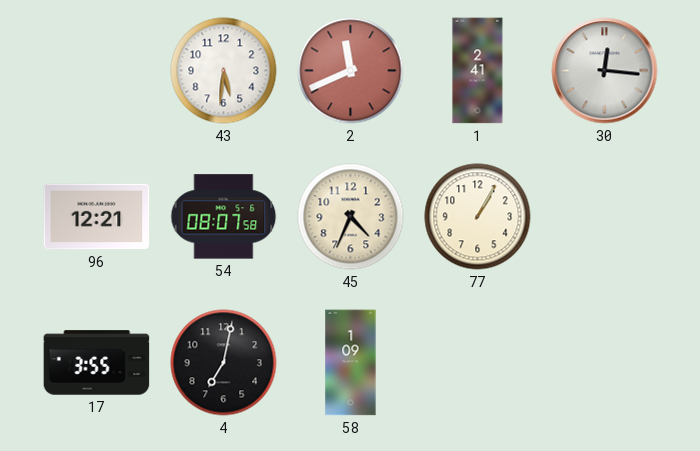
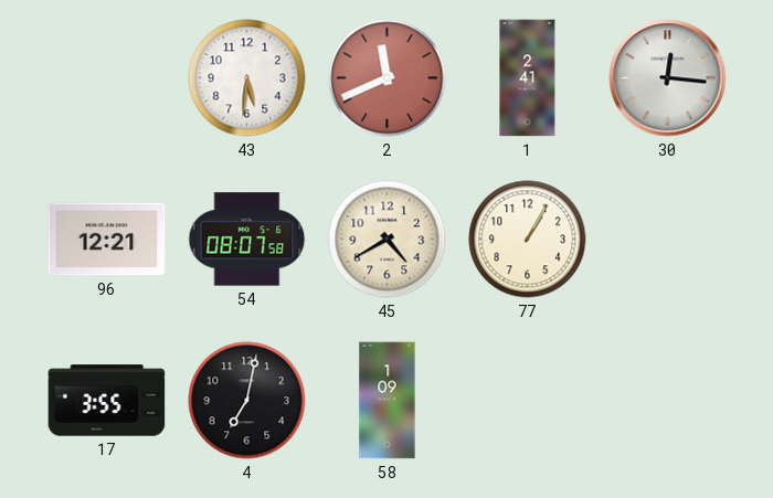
45: 4:34 -> 4:40 (388, 240)
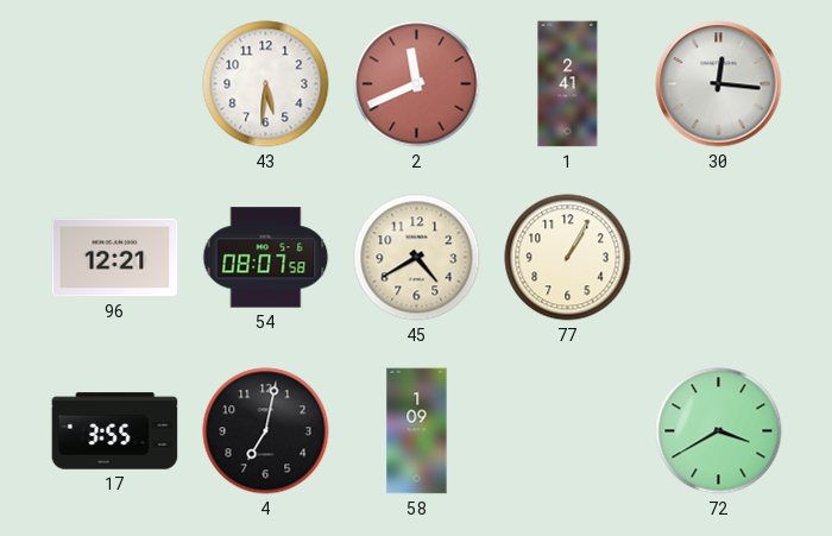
72: none -> 3:40 (719, 431)
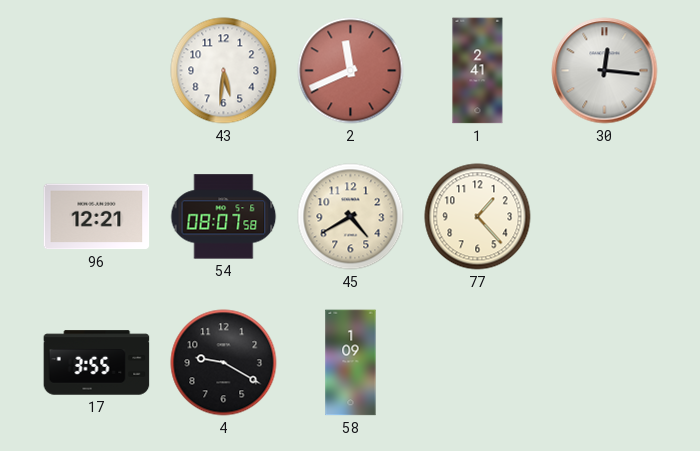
77: 1:05 -> 1:23 (478, 217)
4: 7:02 -> 9:20 (224, 363)
72: 3:40 -> none (719, 431)
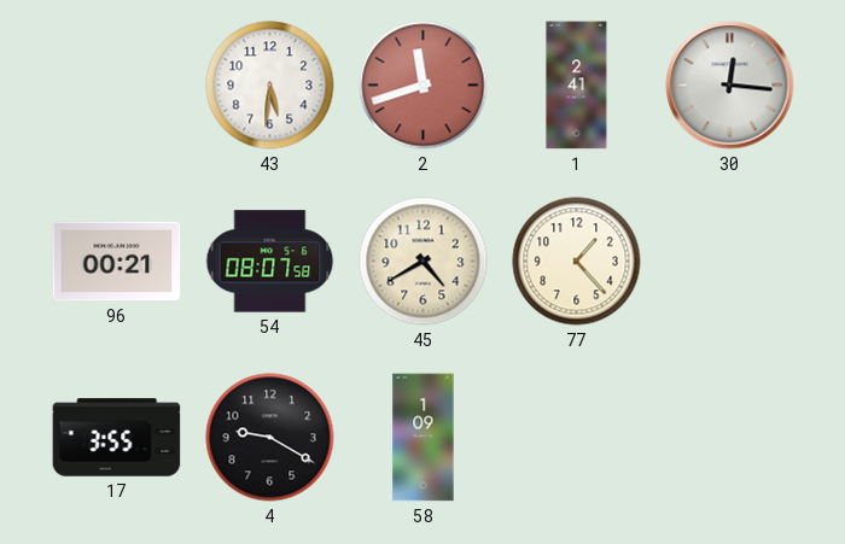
2: 11:41 -> 11:42 (424, 86)
96: 12:21 -> 00:21 (117, 262)
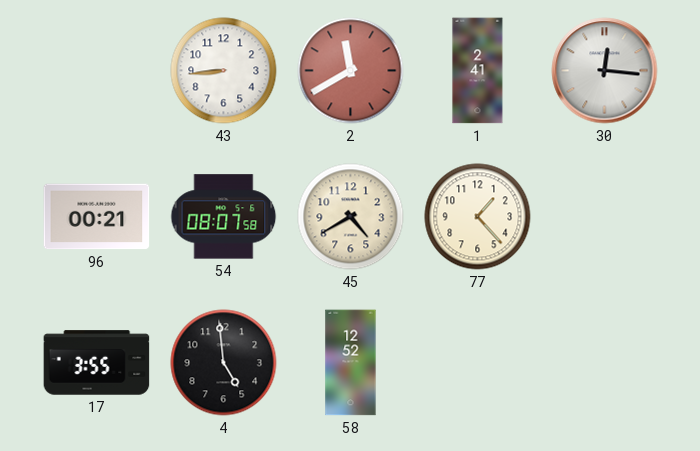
43: 5:31 -> 8:44 (224, 71)
2: 11:42 -> 11:40 (351, 71)
4: 9:20 -> 4:59 (224, 363)
58: 1:09 -> 12:52 (351, 363)
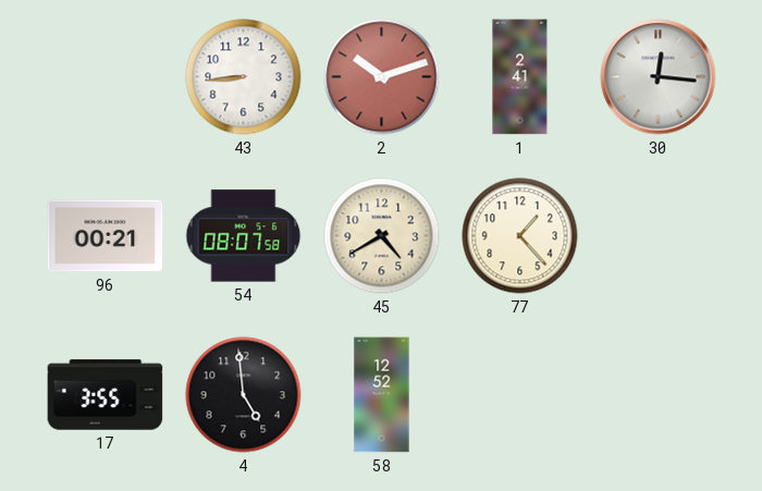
2: 11:40 -> 10:12 (382, 77)
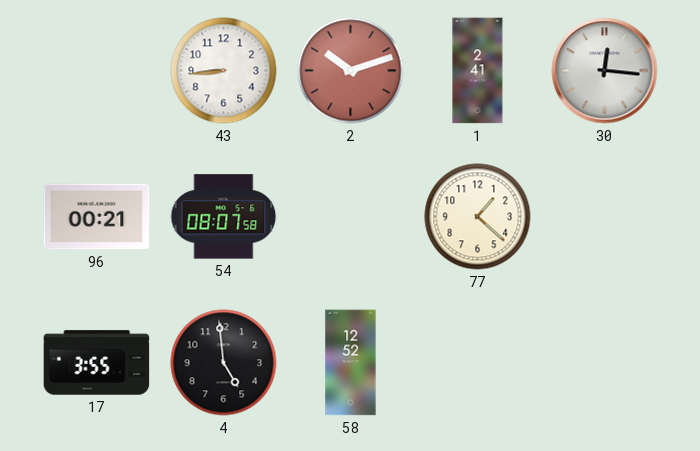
45: 4:40 -> none (382, 236)
77: 1:23 -> 1:22 (478, 217)
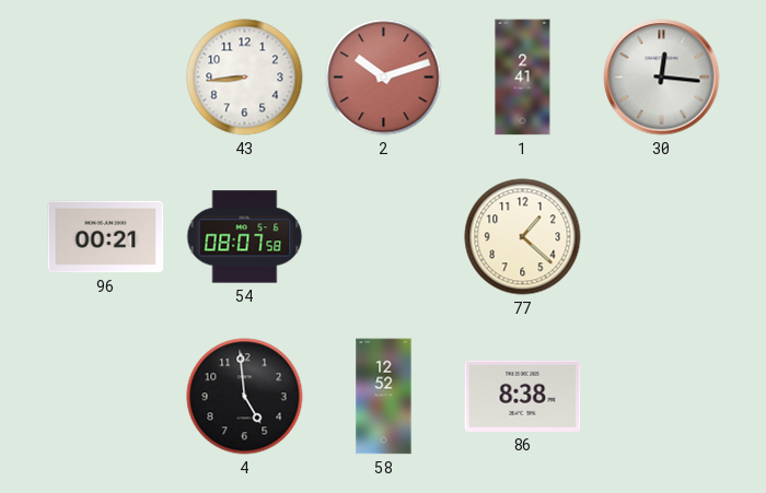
17: 3:55 -> none (97, 363)
86: none -> 8:38 (523, 396)
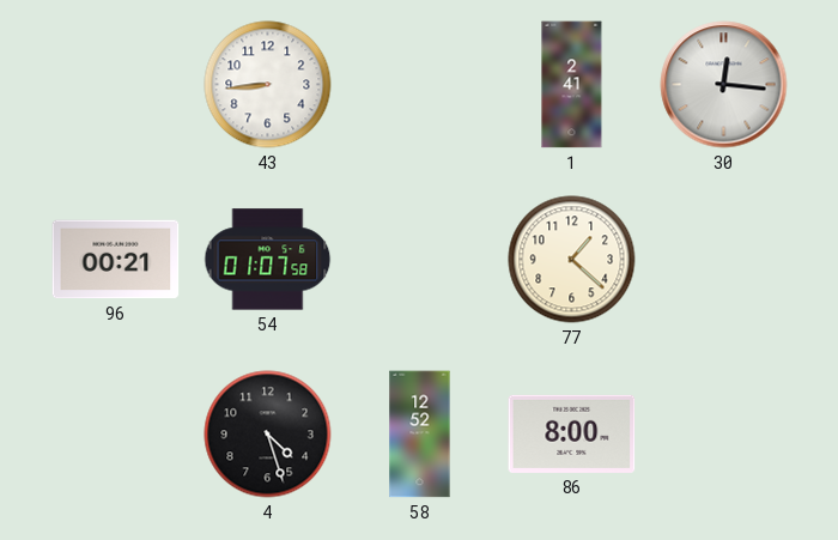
2: 10:12 -> none (384, 78)
54: 08:07 -> 01:07 (268, 260)
4: 4:59 -> 4:27 (268, 435)
86: 8:38 -> 8:00 (572, 433)
